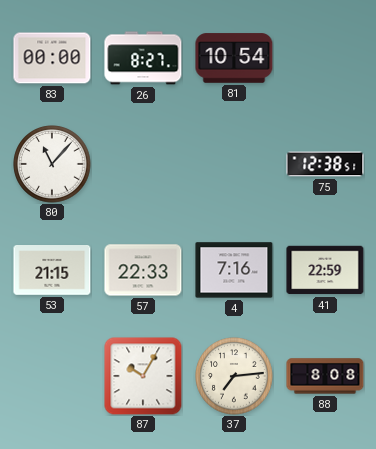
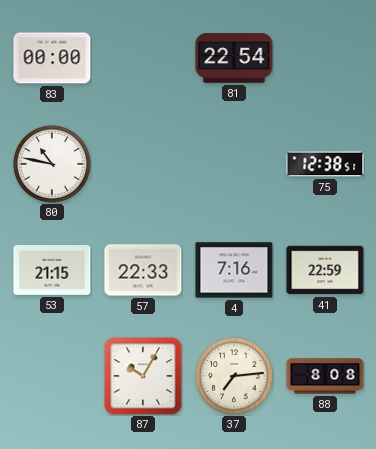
26: 8:27 -> none (143, 58)
81: 10:54 -> 22:54 (234, 58)
80: 11:07 -> 10:47 (52, 164)
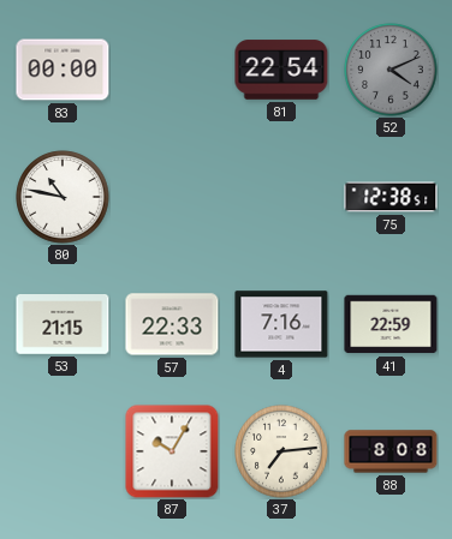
52: none -> 4:11 (391, 70)
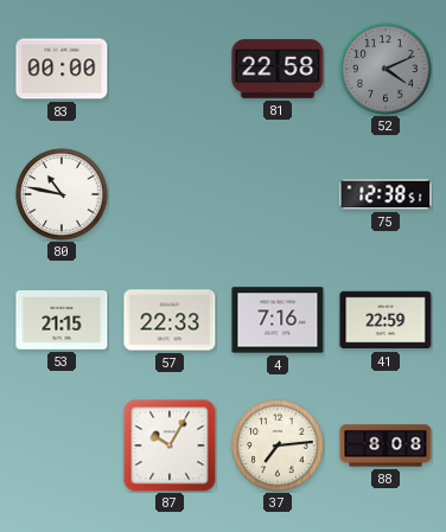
81: 22:54 -> 22:58 (278, 69)
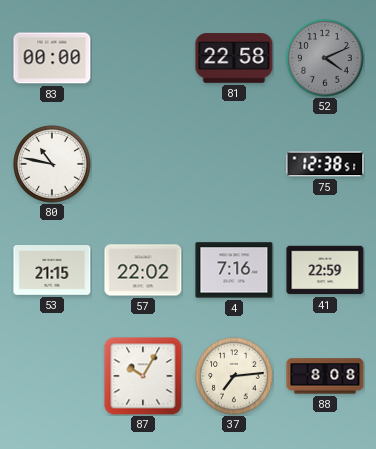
57: 22:33 -> 22:02 (143, 270)
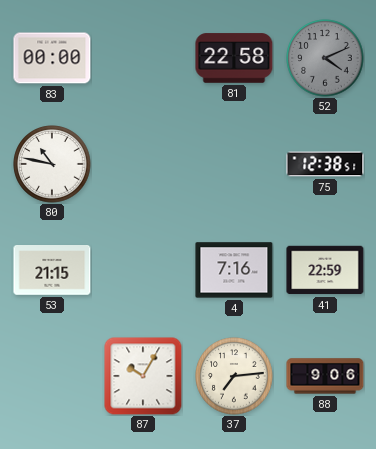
57: 22:02 -> none (143, 270)
88: 8:08 -> 9:06 (325, 376)
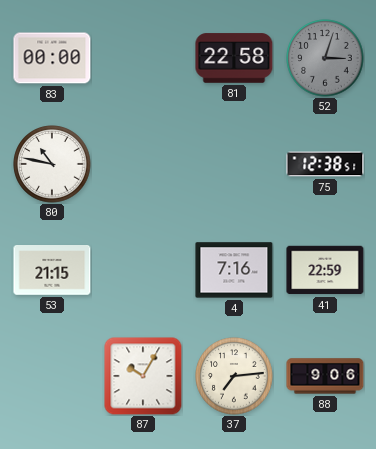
52: 4:11 -> 3:03 (325, 58)
